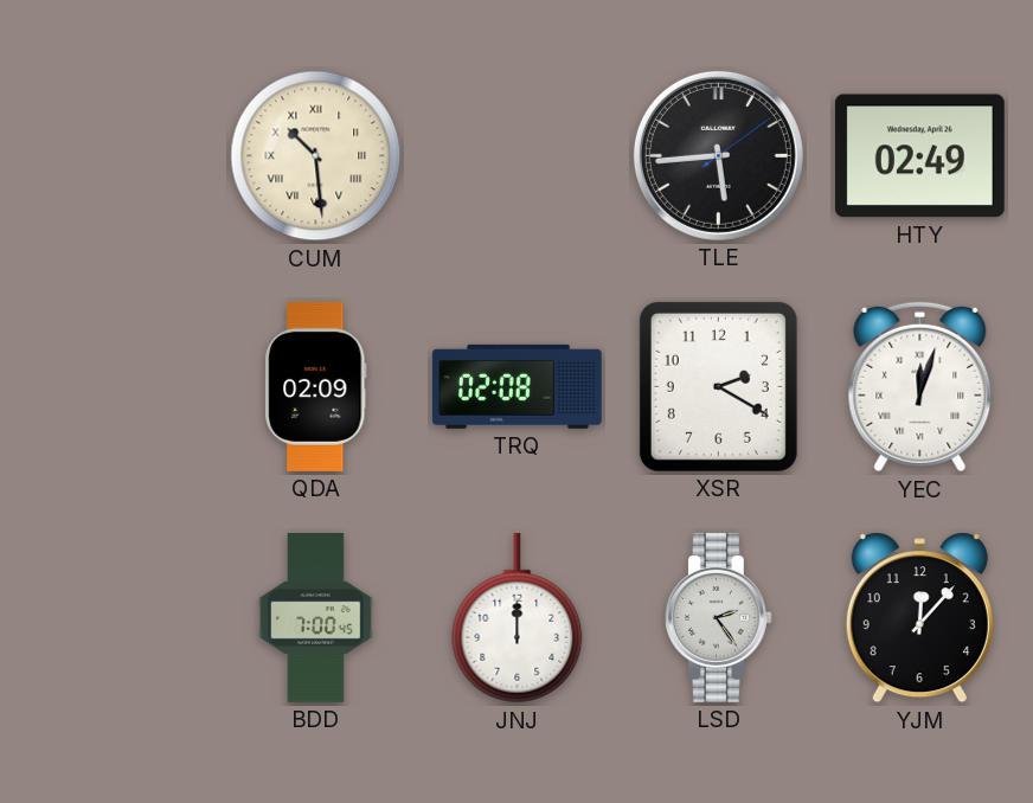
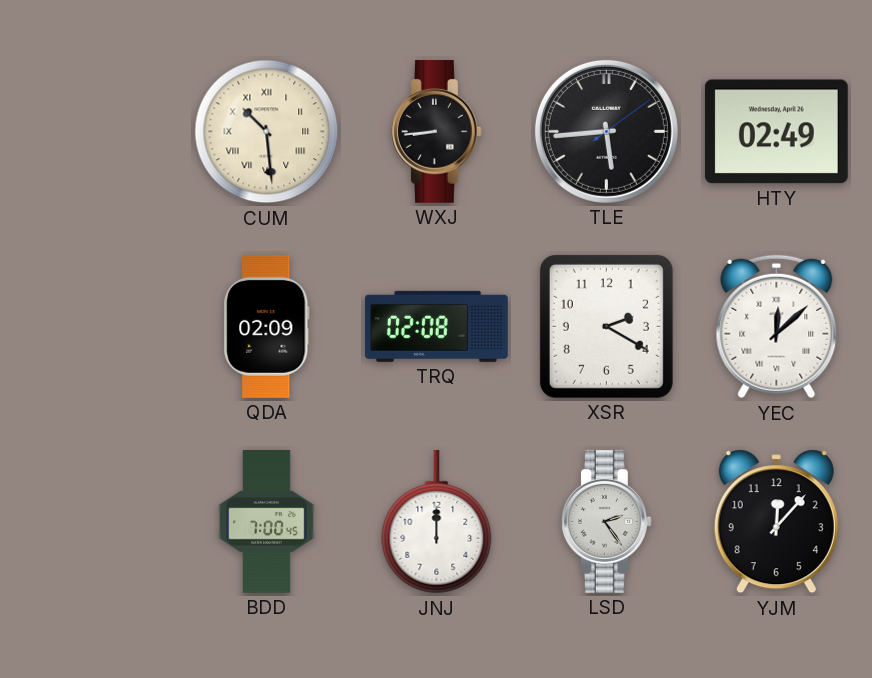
WXJ: none -> 8:44 (436, 131)
YEC: 12:03 -> 12:08 (777, 327)
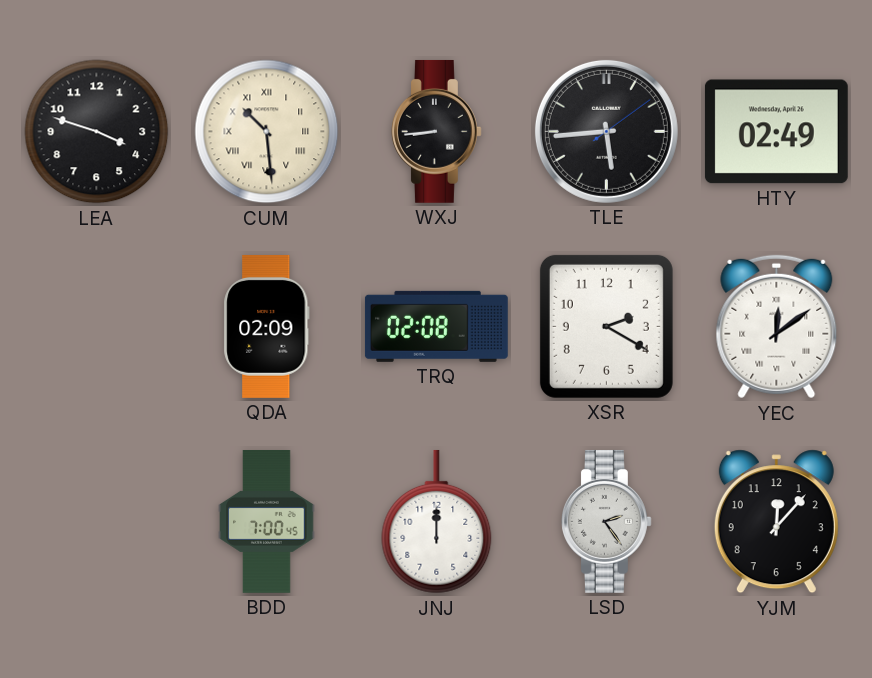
LEA: none -> 3:48 (97, 132)
YEC: 12:08 -> 12:09 (777, 327)
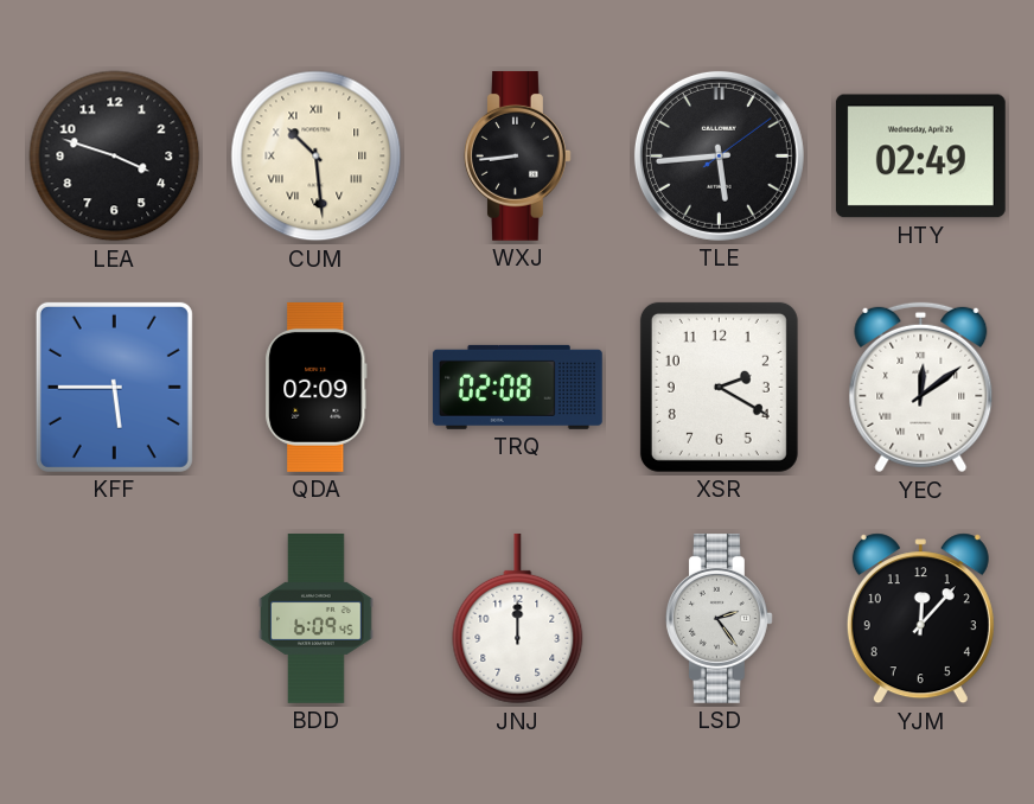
KFF: none -> 5:45 (114, 387)
BDD: 7:00 -> 6:09 (317, 619)
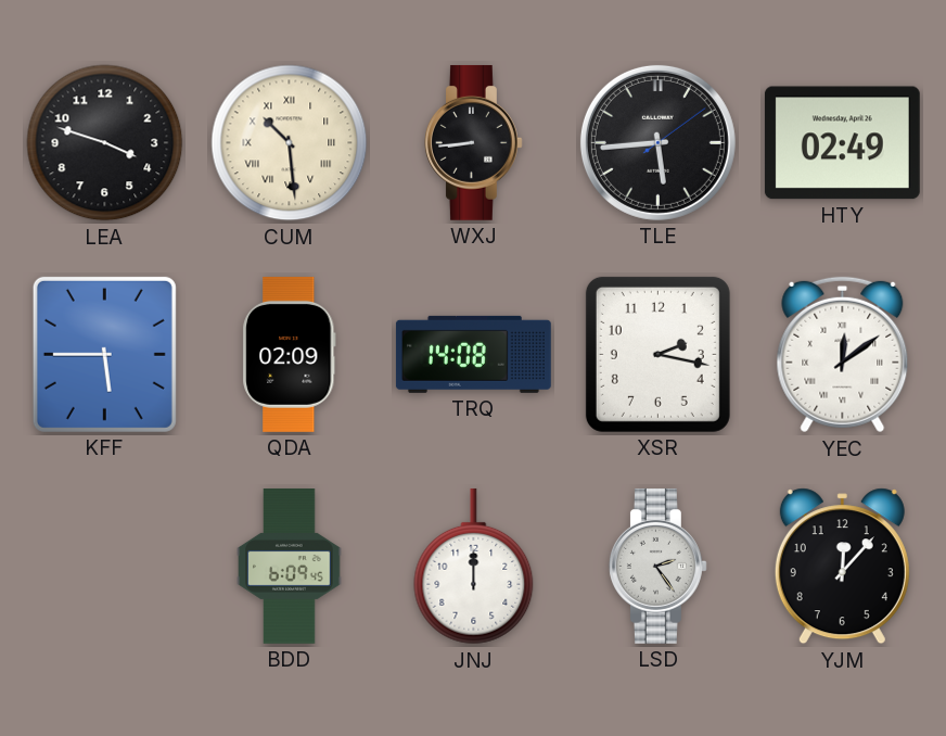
TRQ: 02:08 -> 14:08 (473, 354)
XSR: 2:20 -> 2:17 (657, 354)
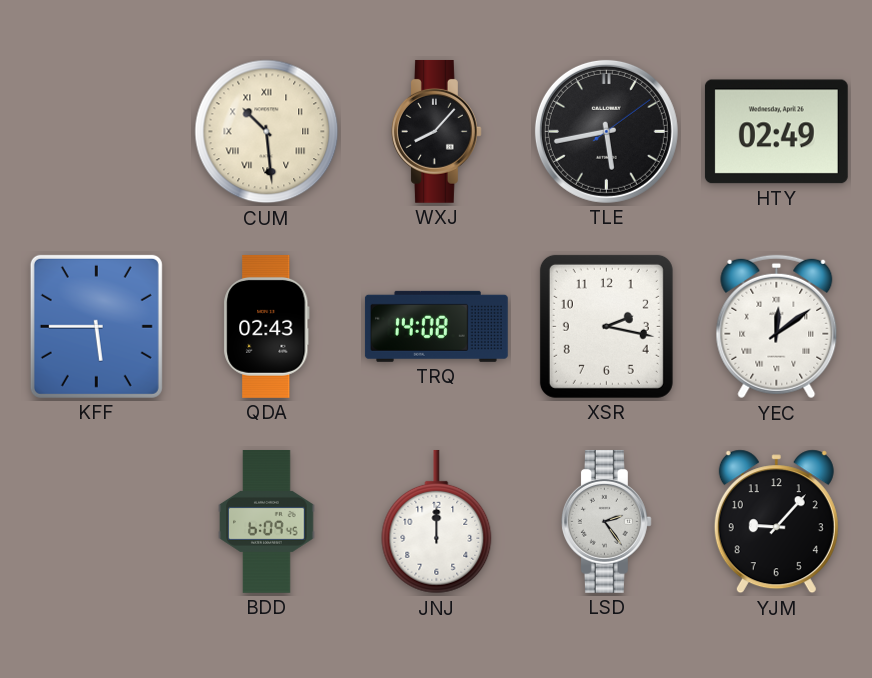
LEA: 3:48 -> none (105, 143)
WXJ: 8:44 -> 8:07 (436, 131)
TLE: 5:44 -> 5:43 (606, 131)
QDA: 02:09 -> 02:43 (267, 326)
YJM: 12:07 -> 9:07 (776, 522)
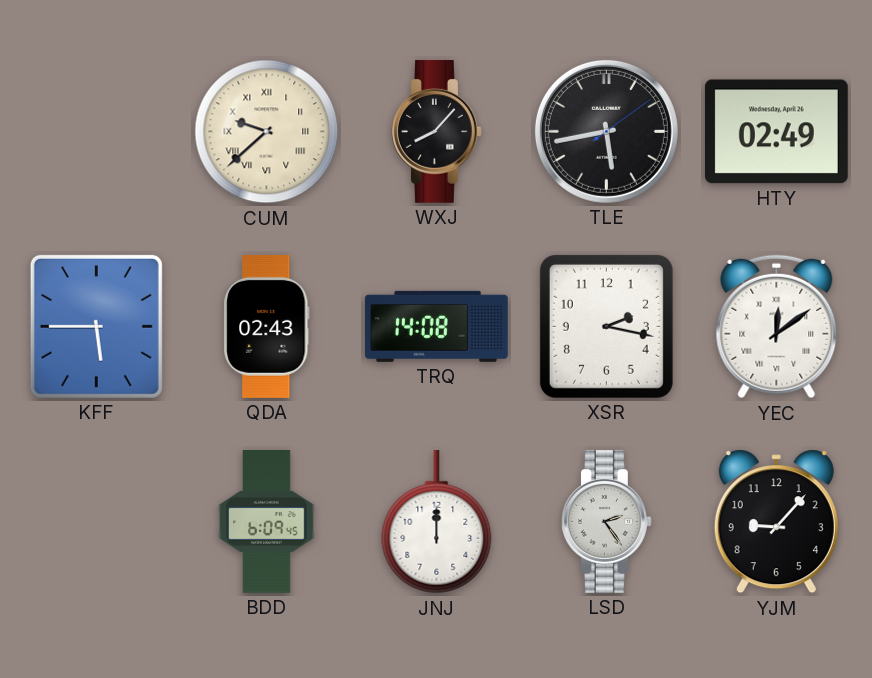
CUM: 10:29 -> 9:38 (267, 132)
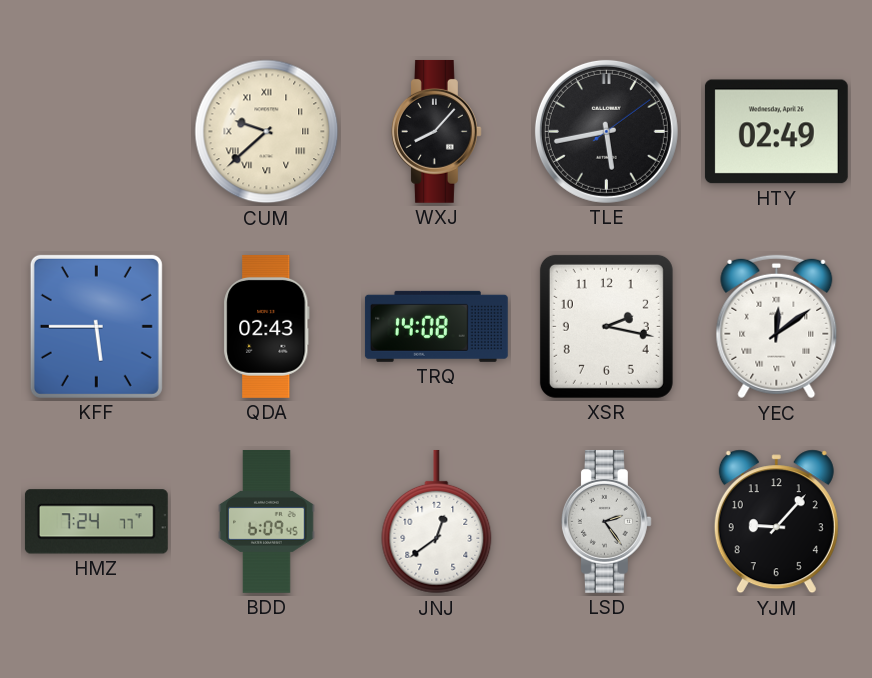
HMZ: none -> 7:24 (96, 522)
JNJ: 12:00 -> 12:39 (437, 522)
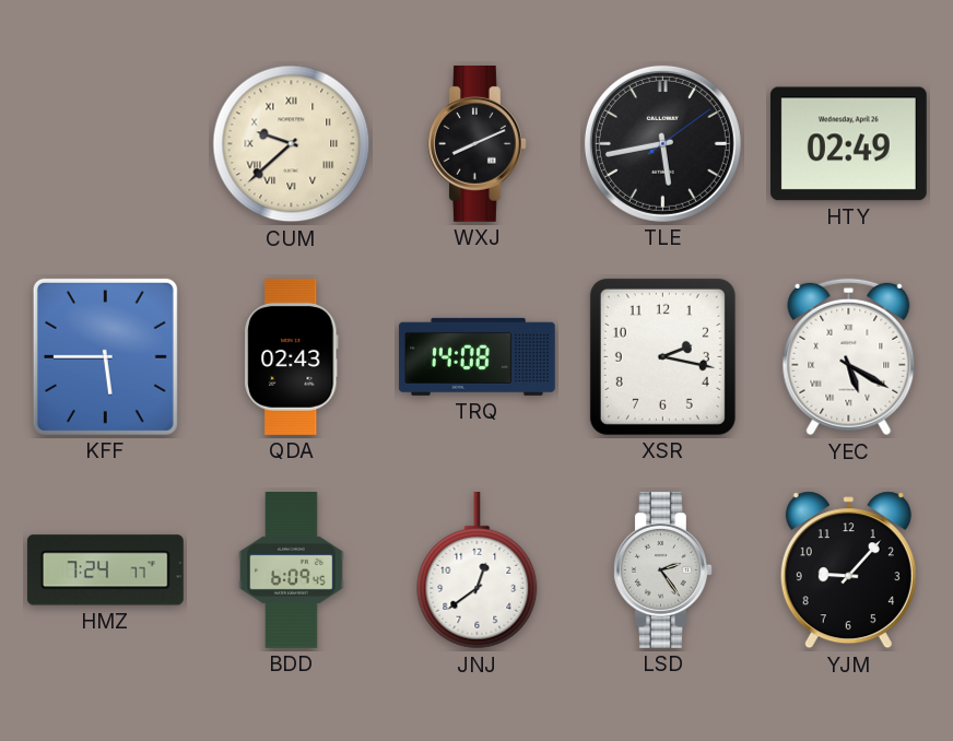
WXJ: 8:07 -> 8:11 (477, 143)
YEC: 12:09 -> 5:20 (849, 357)
